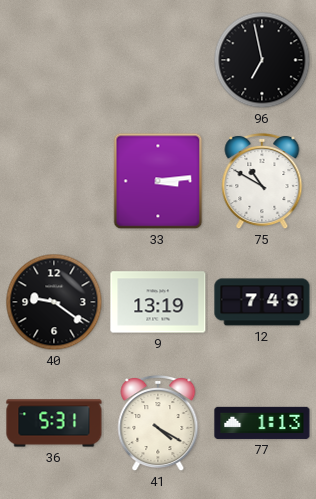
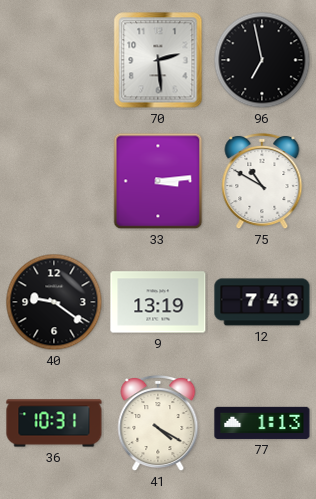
70: none -> 2:29 (158, 60)
36: 5:31 -> 10:31 (54, 423)
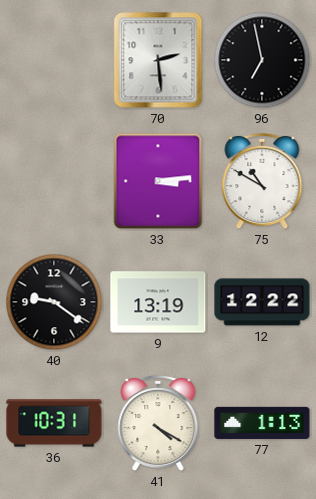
12: 7:49 -> 12:22 (262, 302)
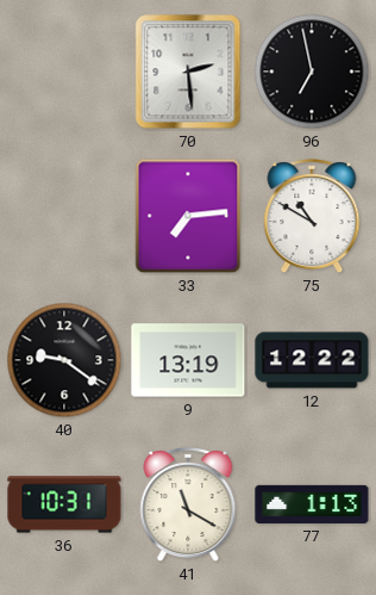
33: 3:14 -> 7:14 (188, 216)
41: 4:20 -> 11:20 (188, 504)
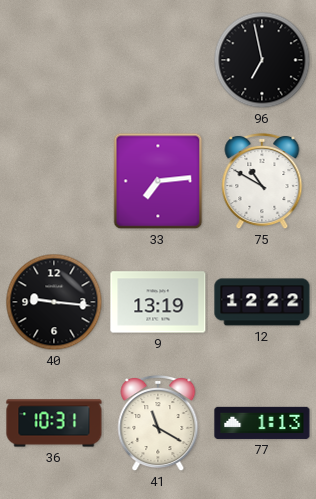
70: 2:29 -> none (188, 72)
40: 9:21 -> 9:16 (54, 302)
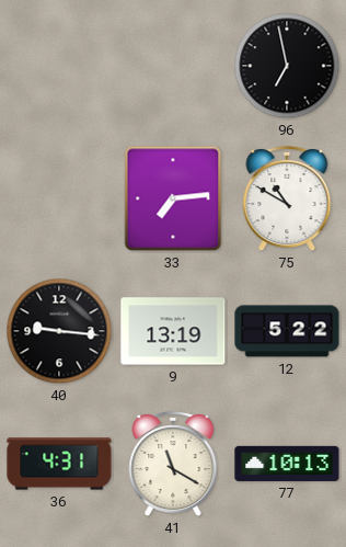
12: 12:22 -> 5:22 (287, 331)
36: 10:31 -> 4:31 (59, 464)
77: 1:13 -> 10:13 (287, 464)
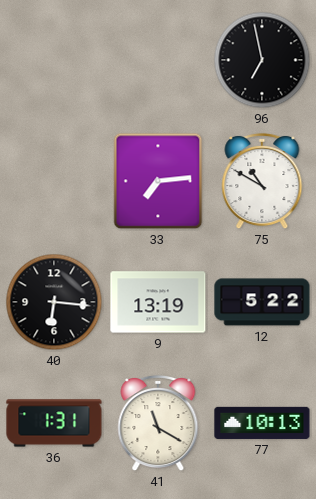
40: 9:16 -> 6:16 (54, 302)
36: 4:31 -> 1:31 (54, 423)
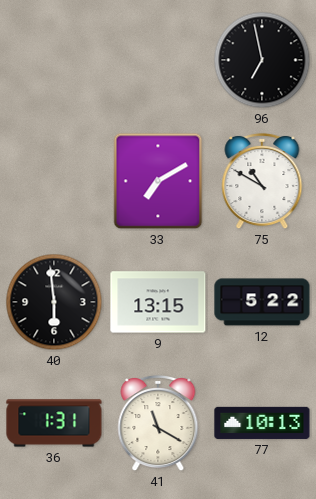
33: 7:14 -> 7:10 (158, 181)
40: 6:16 -> 5:59 (54, 302)
9: 13:19 -> 13:15 (158, 302)
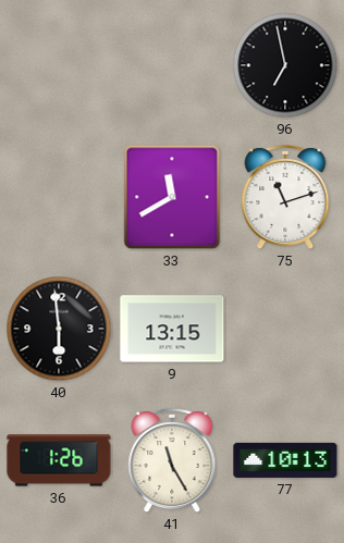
33: 7:10 -> 11:40 (172, 197)
75: 10:50 -> 11:12 (285, 197)
12: 5:22 -> none (262, 302)
36: 1:31 -> 1:26 (59, 460)
41: 11:20 -> 11:25 (172, 460)
